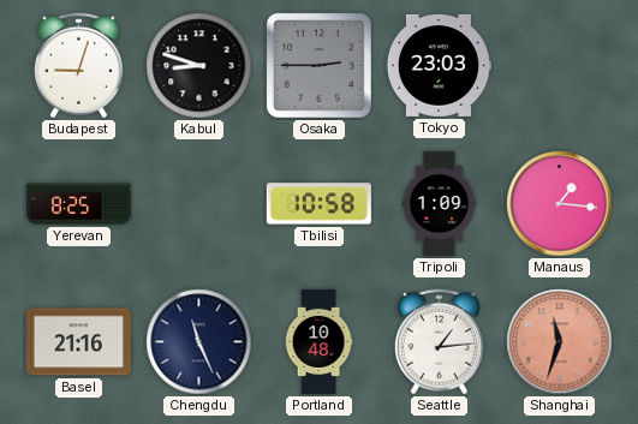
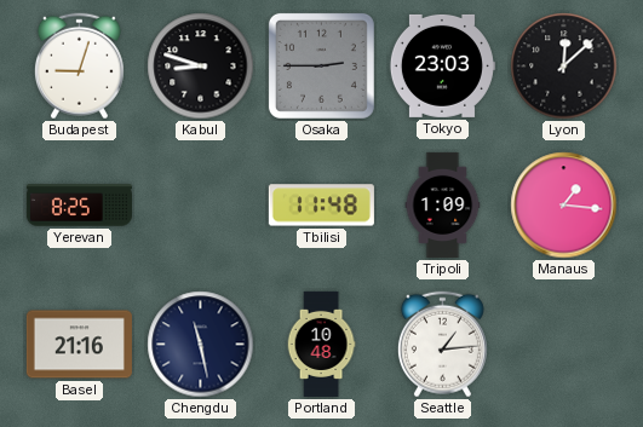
Lyon: none -> 12:08 (564, 67)
Tbilisi: 10:58 -> 11:48 (321, 206)
Chengdu: 11:26 -> 11:28 (201, 345)
Shanghai: 11:33 -> none (560, 342)
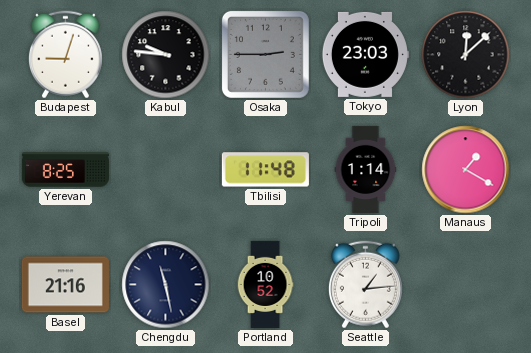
Kabul: 8:48 -> 9:46 (166, 55)
Tripoli: 1:09 -> 1:14 (366, 169)
Manaus: 1:16 -> 1:20 (466, 170)
Portland: 10:48 -> 10:52 (265, 284)
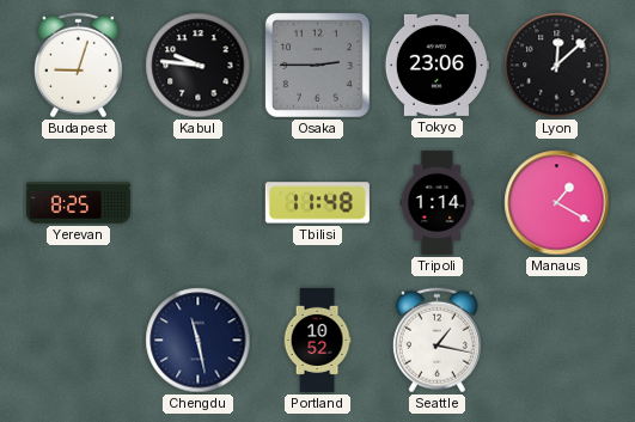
Tokyo: 23:03 -> 23:06 (436, 65)
Basel: 21:16 -> none (65, 285)
Seattle: 1:14 -> 1:17 (436, 341)
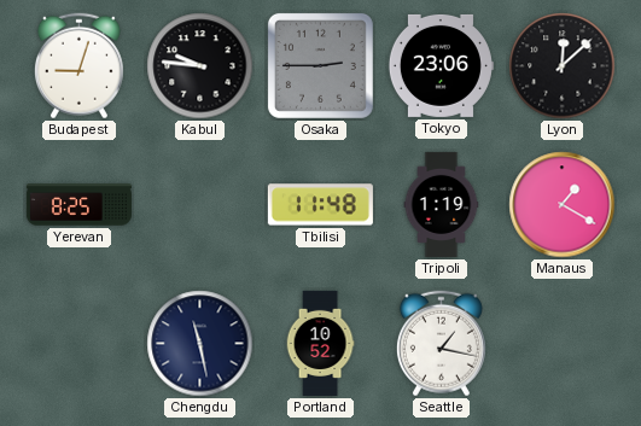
Tripoli: 1:14 -> 1:19 (442, 204)
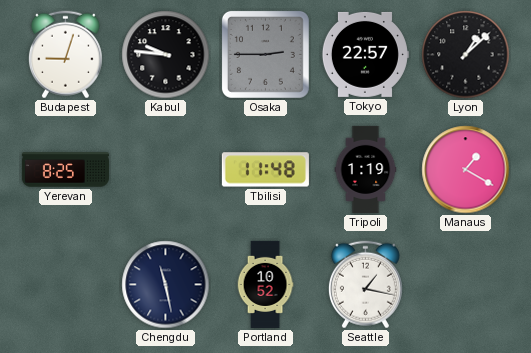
Tokyo: 23:06 -> 22:57 (365, 54)
Lyon: 12:08 -> 1:08 (466, 55)
